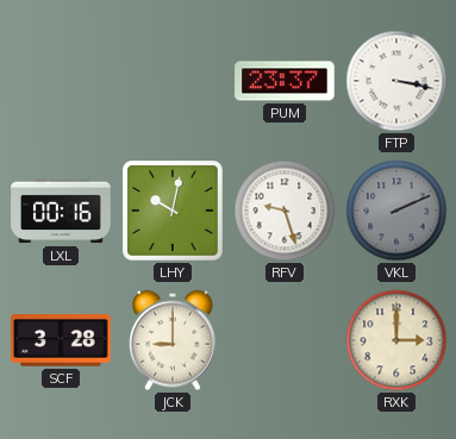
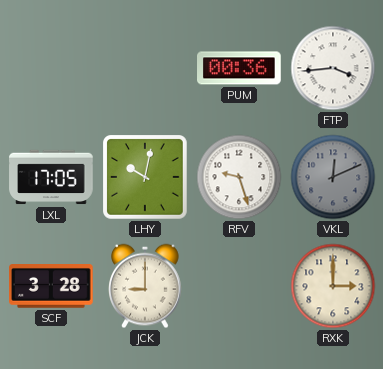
PUM: 23:37 -> 00:36 (240, 68)
FTP: 3:17 -> 3:44 (333, 68)
LXL: 00:16 -> 17:05 (51, 177)
VKL: 2:11 -> 12:11 (333, 177)
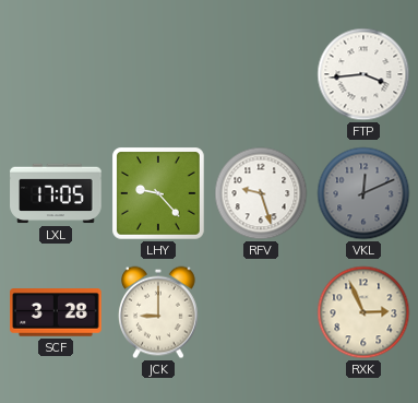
PUM: 00:36 -> none (240, 68)
LHY: 10:02 -> 9:23 (158, 193)
RXK: 3:00 -> 2:56 (363, 312)
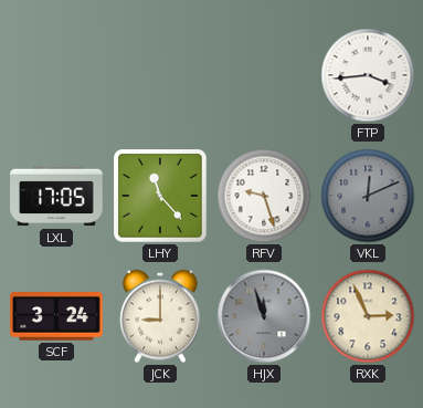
LHY: 9:23 -> 11:23 (160, 196)
SCF: 3:28 -> 3:24 (57, 317)
HJX: none -> 11:57 (264, 316)
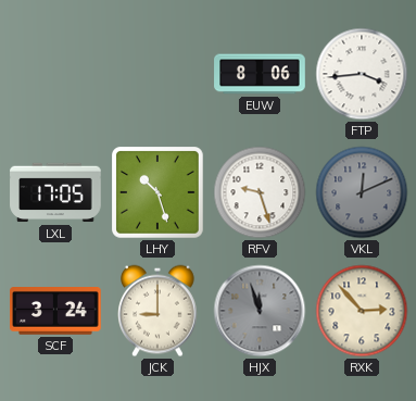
EUW: none -> 8:06 (260, 74)
LHY: 11:23 -> 10:27 (157, 192)
RXK: 2:56 -> 2:53 (362, 311)
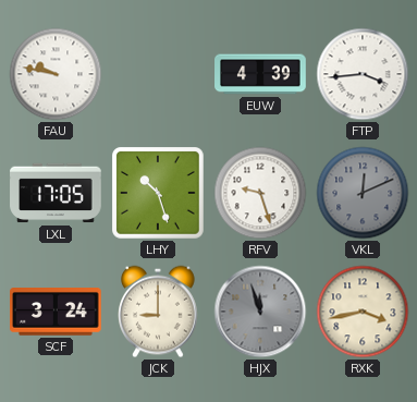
FAU: none -> 9:47 (56, 74)
EUW: 8:06 -> 4:39 (260, 74)
RXK: 2:53 -> 3:43 (363, 312)
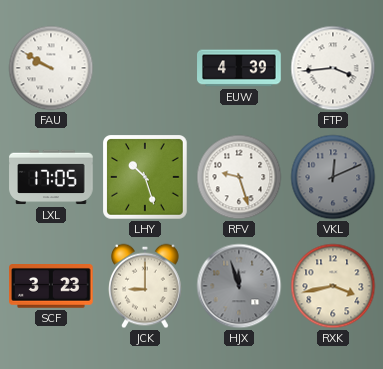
FAU: 9:47 -> 9:50 (51, 68)
SCF: 3:24 -> 3:23 (52, 287)
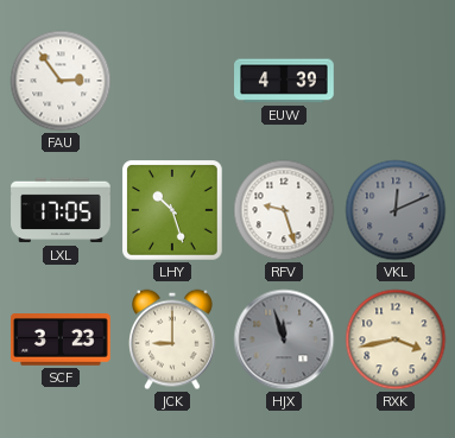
FAU: 9:50 -> 2:54 (61, 81)
FTP: 3:44 -> none (333, 68)
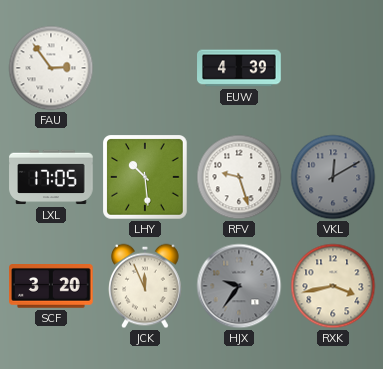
LHY: 10:27 -> 10:29 (145, 177)
VKL: 12:11 -> 12:10 (333, 177)
SCF: 3:23 -> 3:20 (52, 287)
JCK: 9:00 -> 11:56 (146, 286)
HJX: 11:57 -> 9:36 (239, 286)
